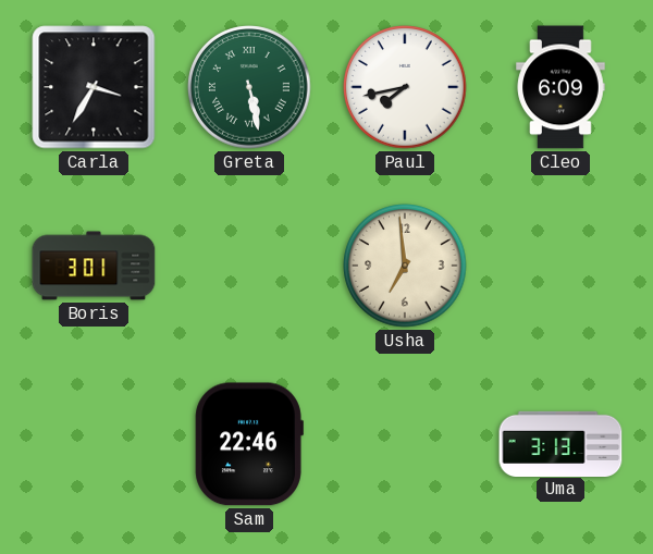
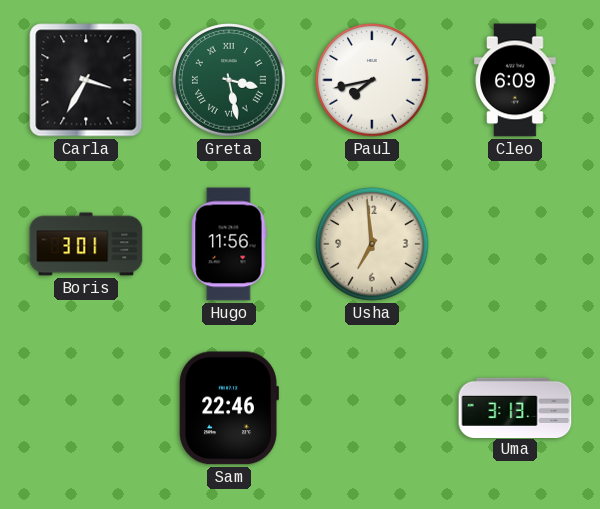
Greta: 5:28 -> 3:28 (229, 80)
Hugo: none -> 11:56 (229, 244)
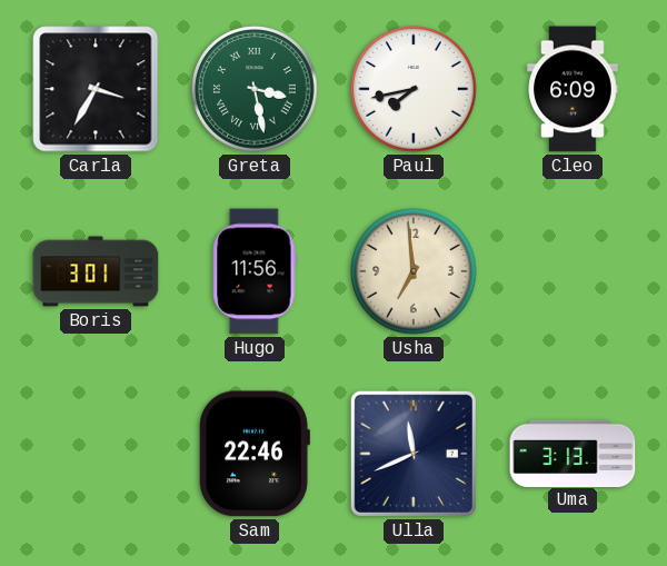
Ulla: none -> 11:41 (414, 454)
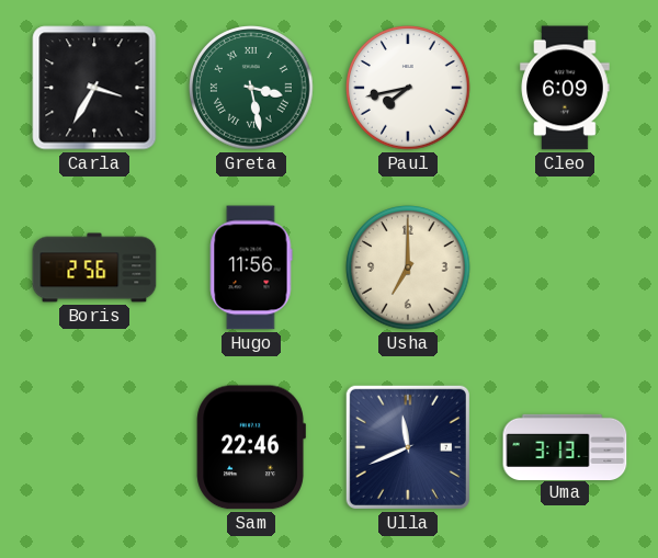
Boris: 3:01 -> 2:56 (94, 267)
Usha: 6:59 -> 7:00 (408, 267)
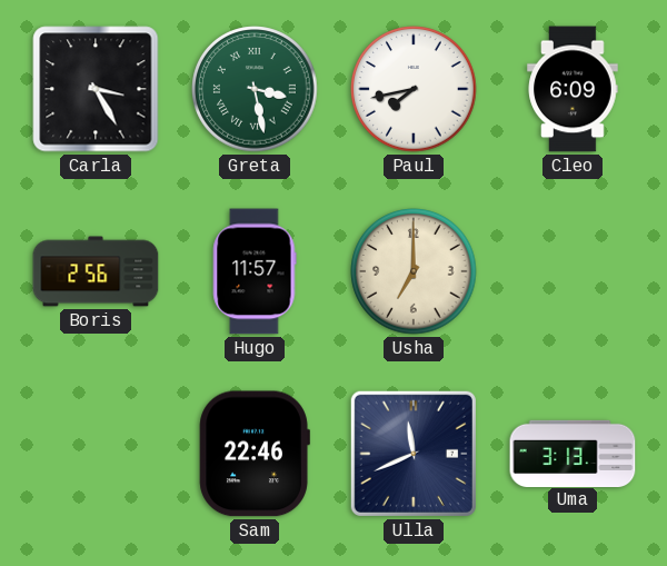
Carla: 3:35 -> 3:25 (96, 89)
Hugo: 11:56 -> 11:57 (255, 271)
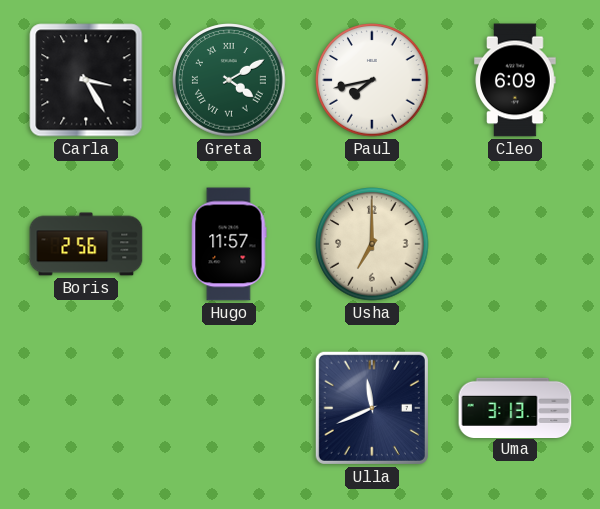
Greta: 3:28 -> 4:10 (229, 80)
Sam: 22:46 -> none (255, 454)
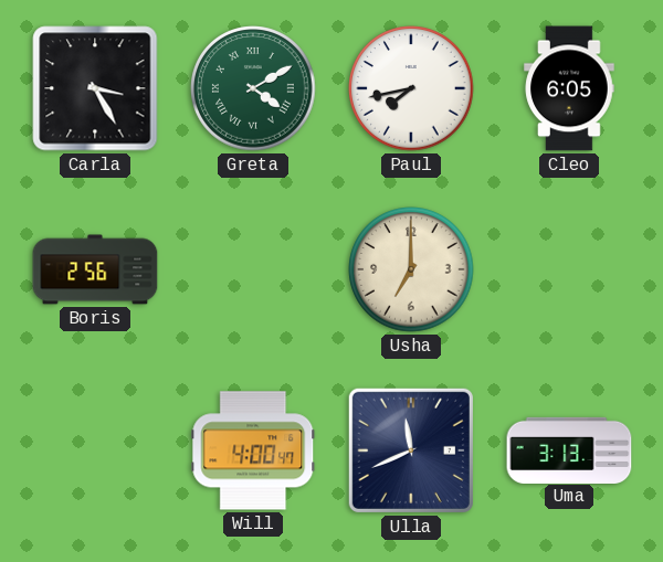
Cleo: 6:09 -> 6:05 (569, 88)
Hugo: 11:57 -> none (229, 244)
Will: none -> 4:00 (253, 450)
